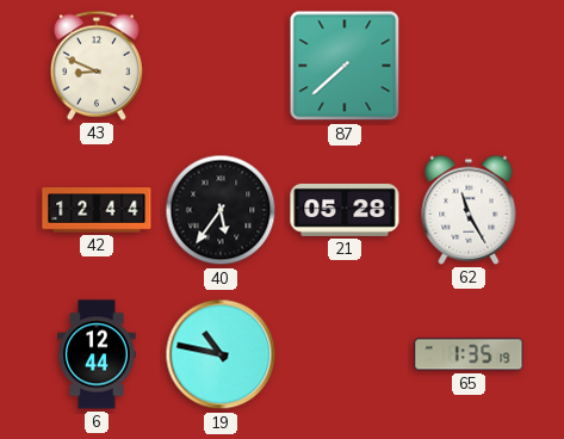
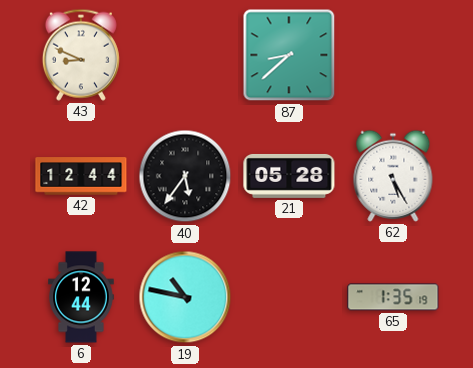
87: 7:38 -> 8:38 (289, 55)
62: 11:25 -> 5:25 (393, 176)
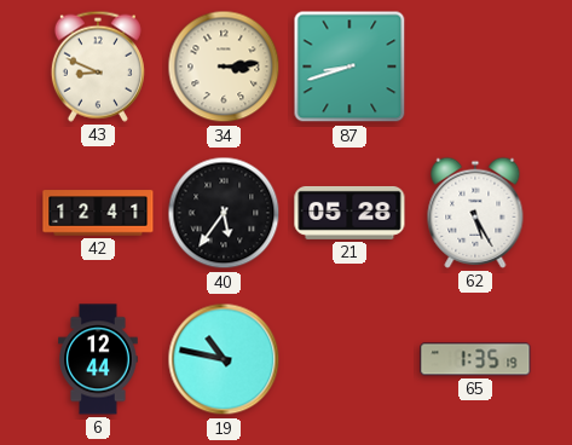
34: none -> 3:14 (224, 67)
87: 8:38 -> 8:42 (349, 67)
42: 12:44 -> 12:41 (98, 213)
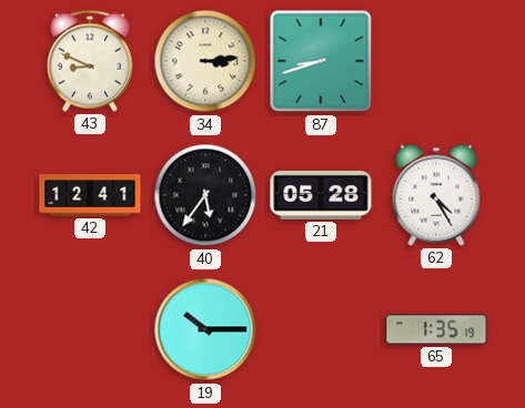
62: 5:25 -> 4:25 (436, 195)
6: 12:44 -> none (98, 359)
19: 10:47 -> 10:15 (205, 329)
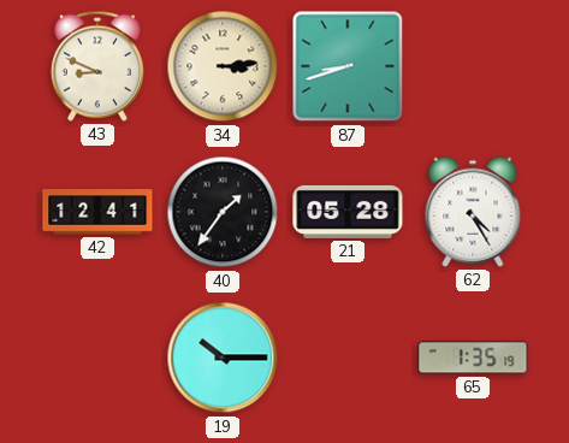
40: 5:36 -> 1:36 (223, 212)
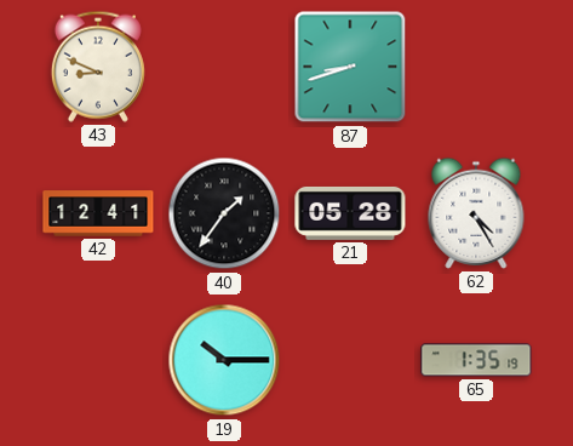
34: 3:14 -> none (223, 66)
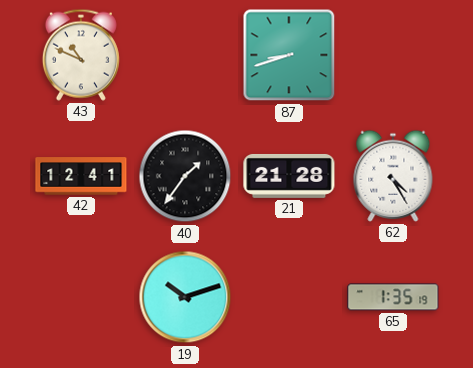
43: 8:49 -> 10:49 (81, 55)
21: 05:28 -> 21:28 (289, 176)
19: 10:15 -> 10:12 (185, 297)
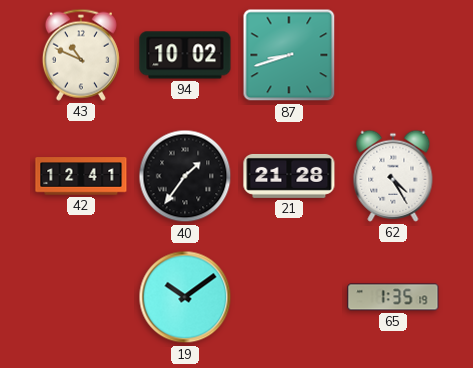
94: none -> 10:02 (185, 55)
19: 10:12 -> 10:09 (185, 297)
